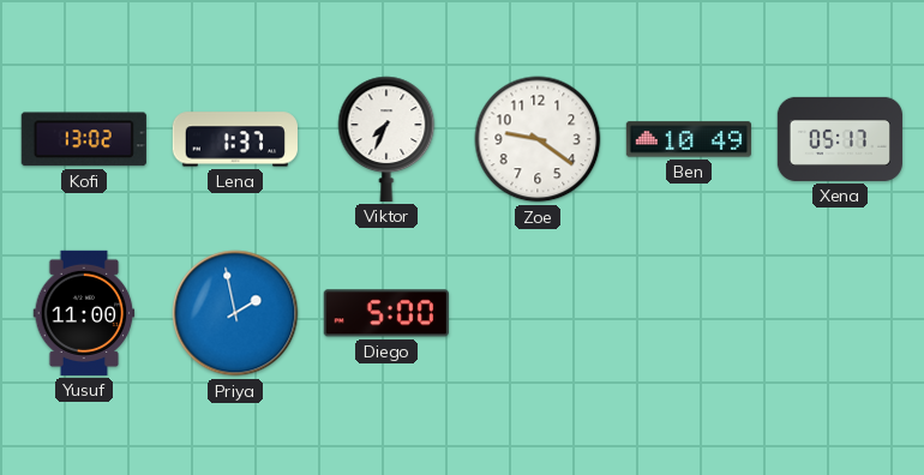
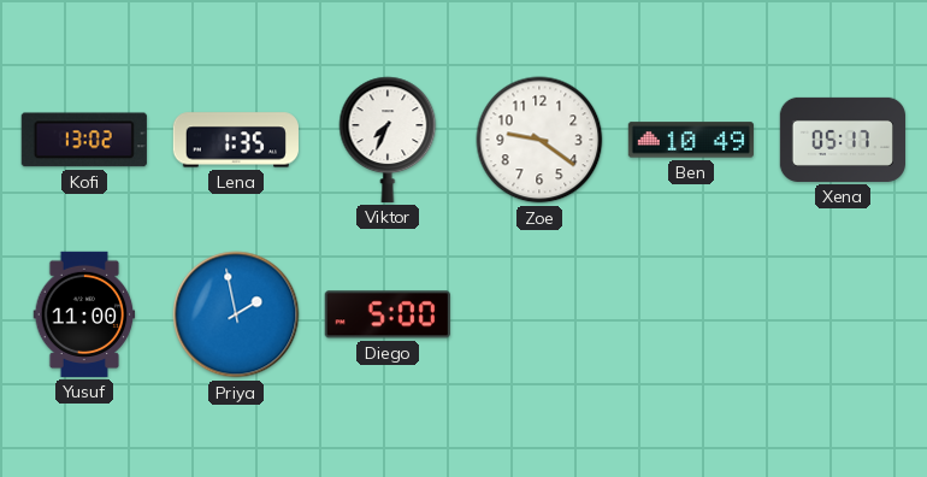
Lena: 1:37 -> 1:35 (236, 140)
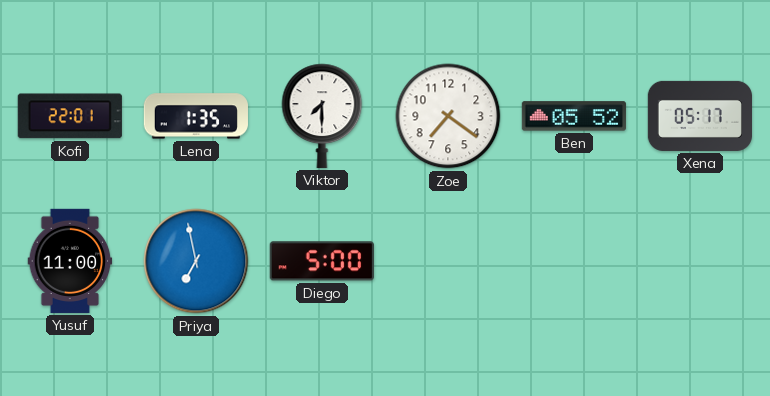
Kofi: 13:02 -> 22:01 (70, 116)
Viktor: 7:34 -> 7:30 (322, 116)
Zoe: 9:21 -> 7:21 (448, 116)
Ben: 10:49 -> 05:52 (573, 116)
Priya: 1:58 -> 6:58 (196, 261)
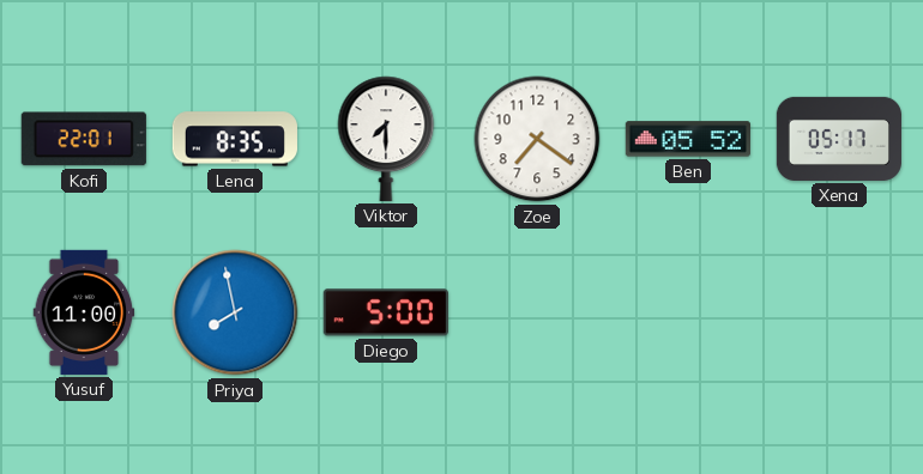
Lena: 1:35 -> 8:35 (235, 139)
Priya: 6:58 -> 7:58 (235, 312)
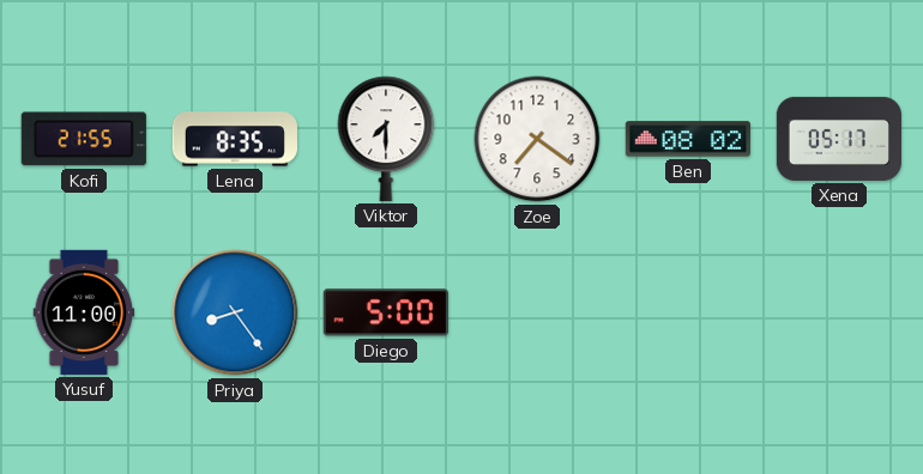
Kofi: 22:01 -> 21:55 (84, 139)
Ben: 05:52 -> 08:02 (687, 139)
Priya: 7:58 -> 8:24 (235, 312)
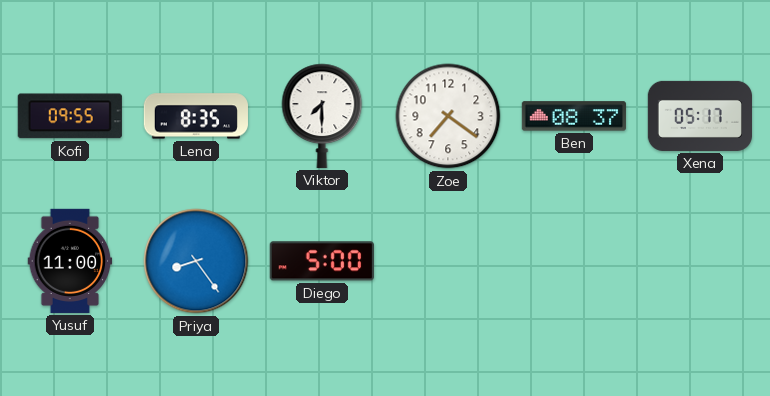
Kofi: 21:55 -> 09:55 (70, 116)
Ben: 08:02 -> 08:37 (573, 116)
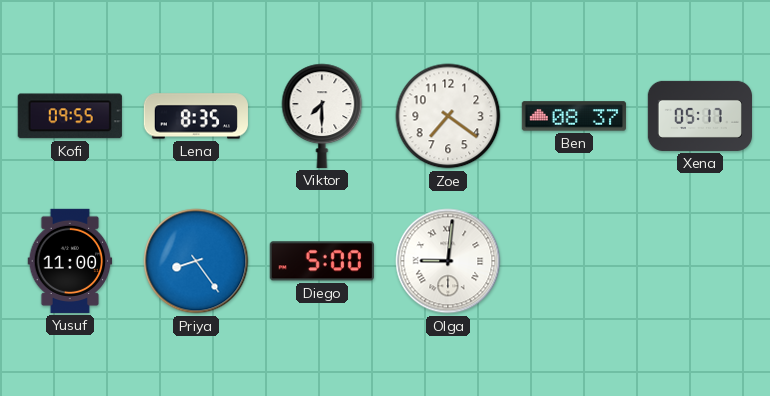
Olga: none -> 9:01 (448, 261)
